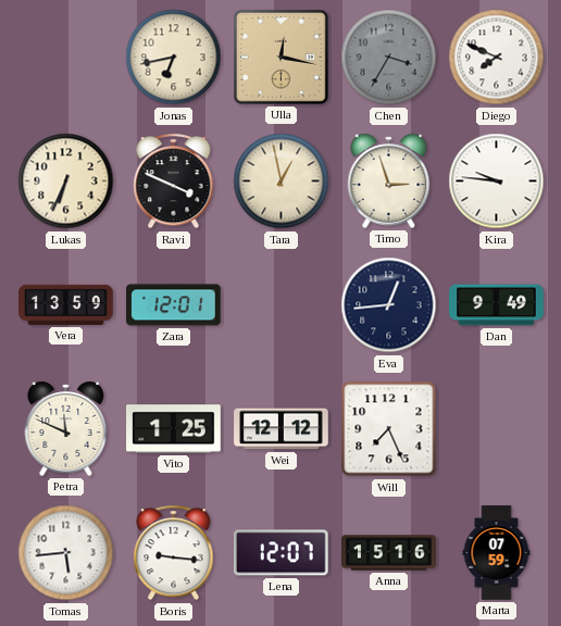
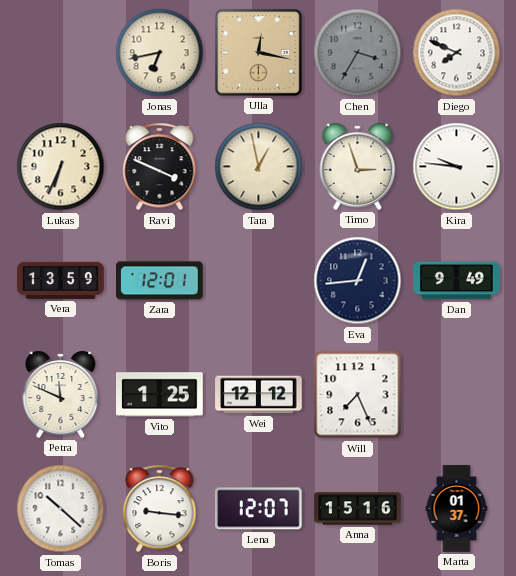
Tomas: 5:44 -> 10:22 (61, 509)
Marta: 07:59 -> 01:37 (457, 509)
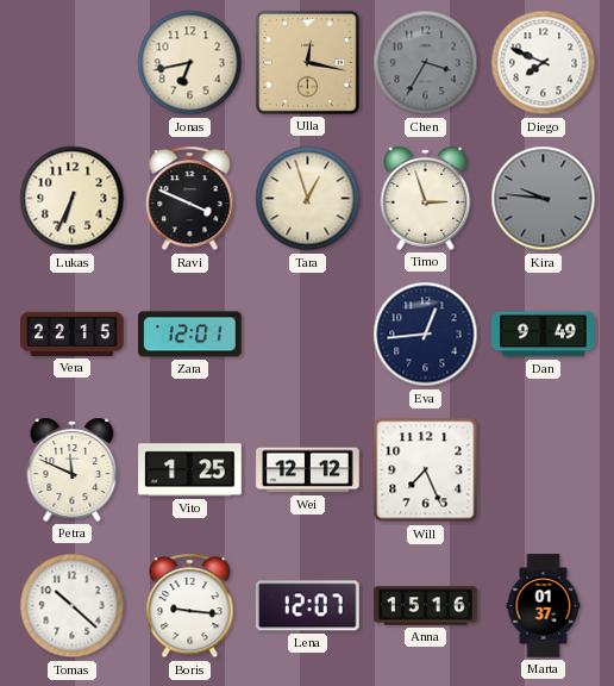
Tara: 12:58 -> 12:57 (308, 199)
Kira dial: white -> grey (544, 199)
Vera: 13:59 -> 22:15 (73, 333)
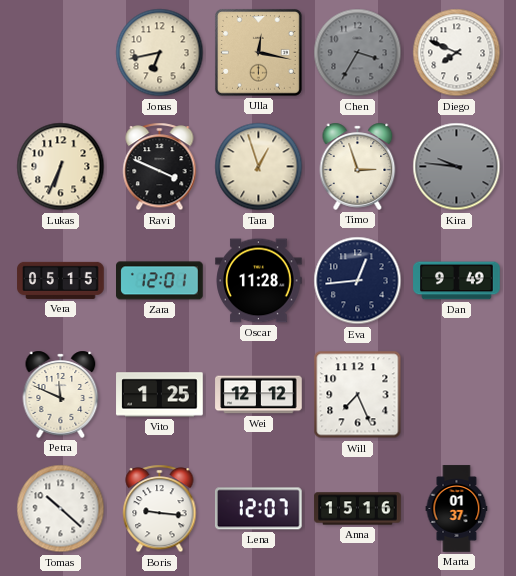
Vera: 22:15 -> 05:15 (61, 280)
Oscar: none -> 11:28 (259, 281)
